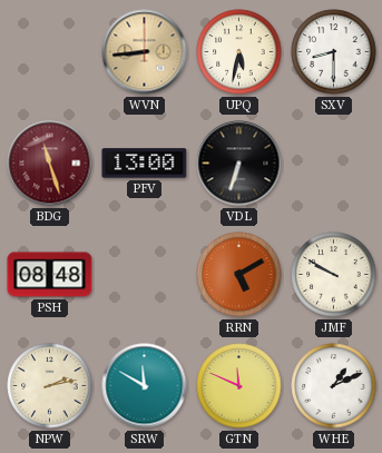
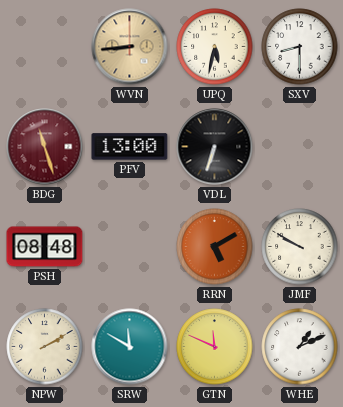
NPW: 2:13 -> 2:10 (45, 347)
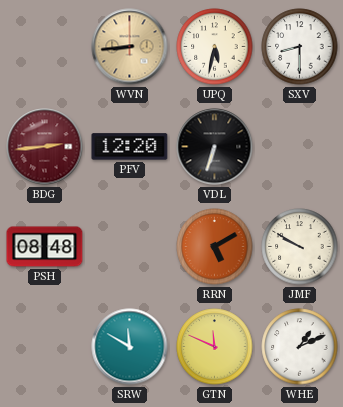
BDG: 11:27 -> 2:44 (45, 147)
PFV: 13:00 -> 12:20 (130, 147)
NPW: 2:10 -> none (45, 347)
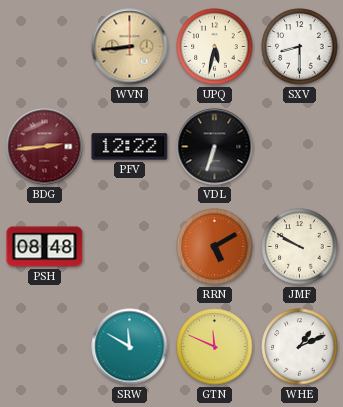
PFV: 12:20 -> 12:22 (130, 147)
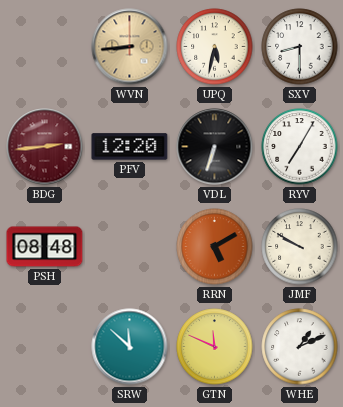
PFV: 12:22 -> 12:20 (130, 147)
RYV: none -> 7:05 (300, 147)
SRW: 11:50 -> 11:52 (130, 347)
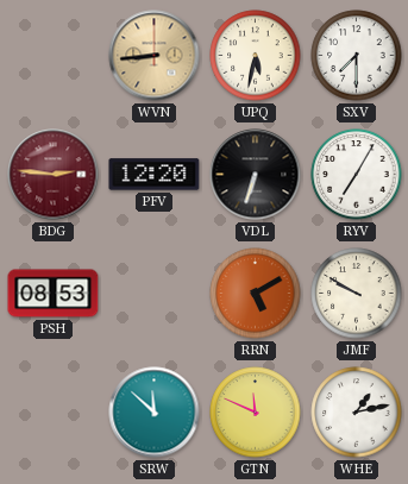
SXV: 8:30 -> 7:30 (357, 56)
BDG: 2:44 -> 2:46 (54, 175)
PSH: 08:48 -> 08:53 (54, 294)
WHE: 1:11 -> 1:13 (357, 413)
